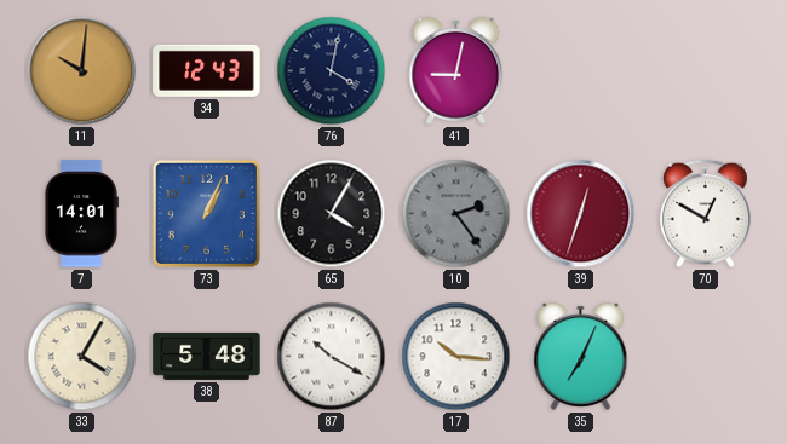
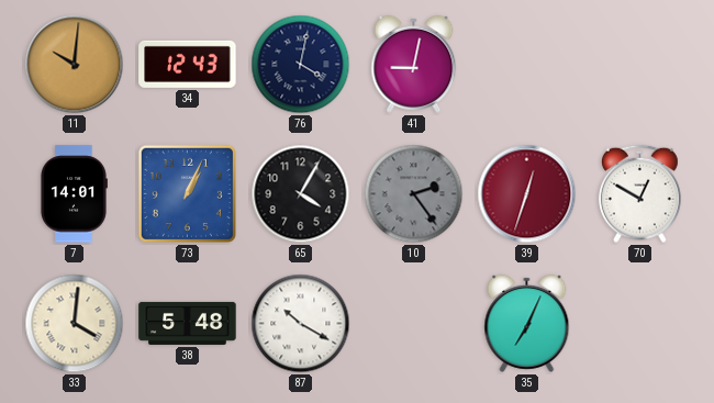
33: 4:05 -> 4:01 (75, 324)
17: 10:16 -> none (456, 357)
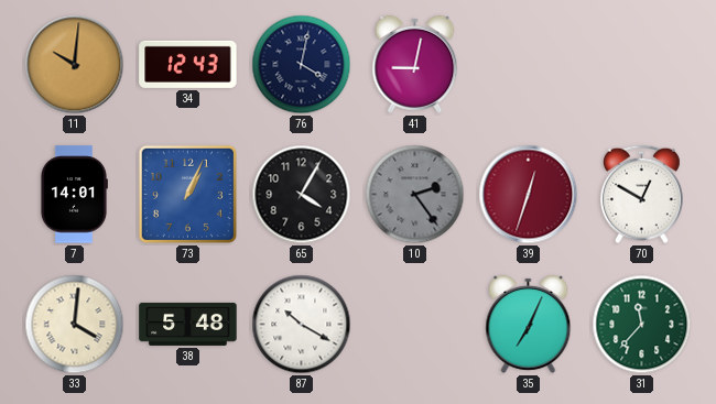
31: none -> 11:37 (642, 325)
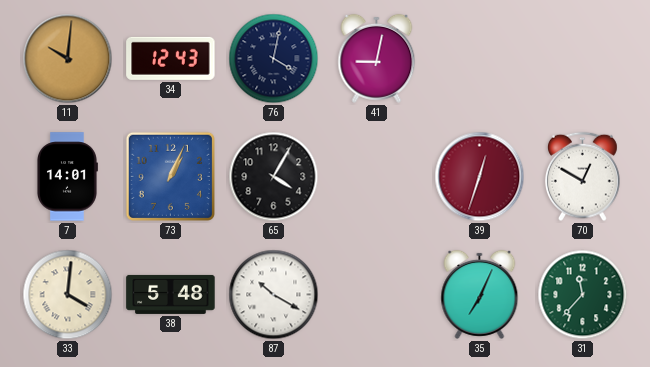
10: 2:24 -> none (415, 195)
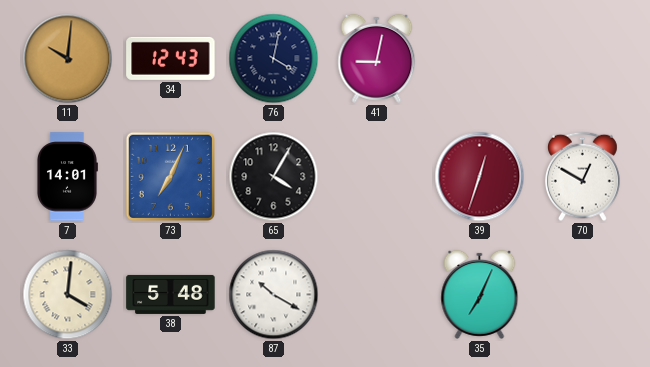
73: 1:04 -> 7:04 (170, 176)
31: 11:37 -> none (583, 295)
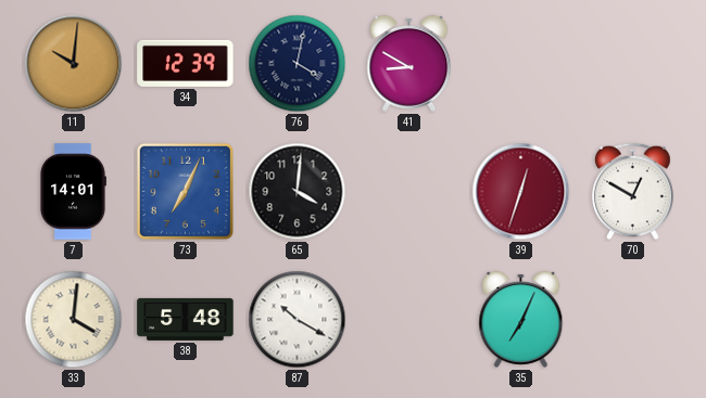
34: 12:43 -> 12:39 (186, 63)
41: 9:02 -> 8:50 (409, 63)
65: 4:05 -> 4:01 (298, 192)
